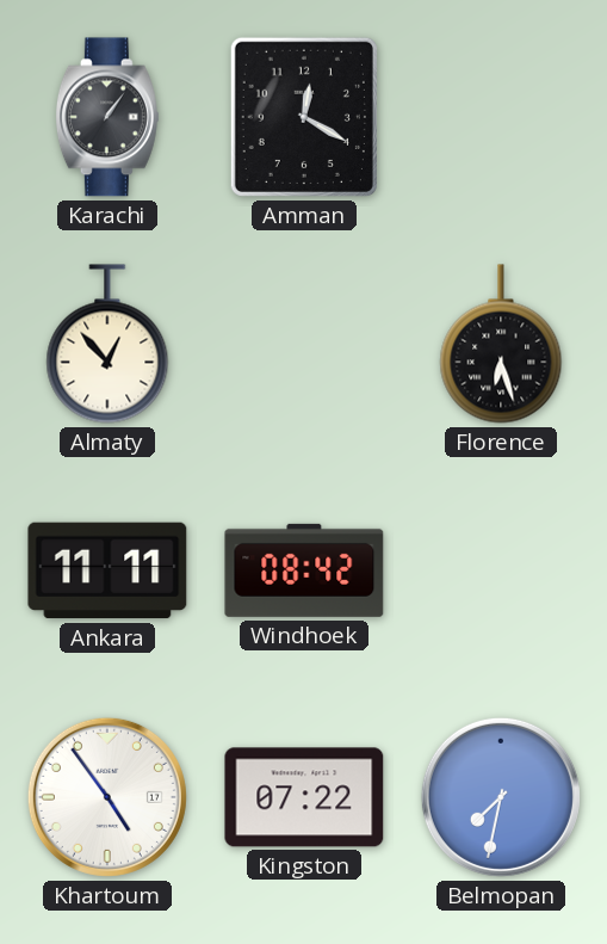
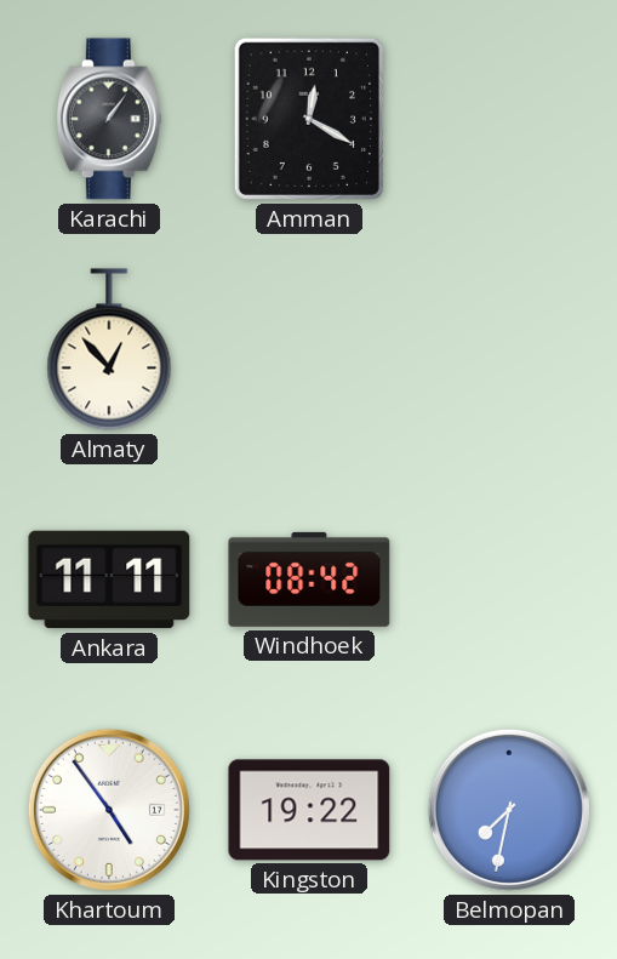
Florence: 6:27 -> none (501, 344)
Kingston: 07:22 -> 19:22 (309, 810)
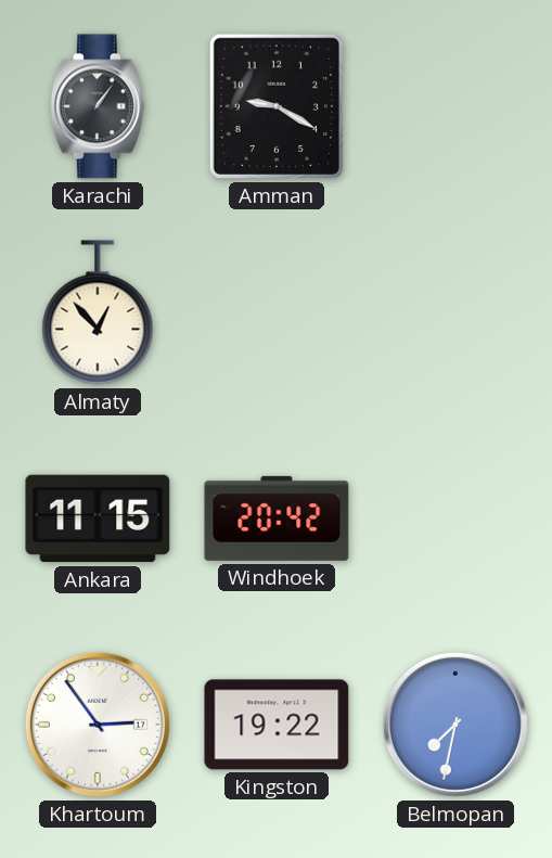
Amman: 12:20 -> 9:20 (277, 106)
Ankara: 11:11 -> 11:15 (98, 518)
Windhoek: 08:42 -> 20:42 (277, 518)
Khartoum: 4:54 -> 2:54 (98, 725)
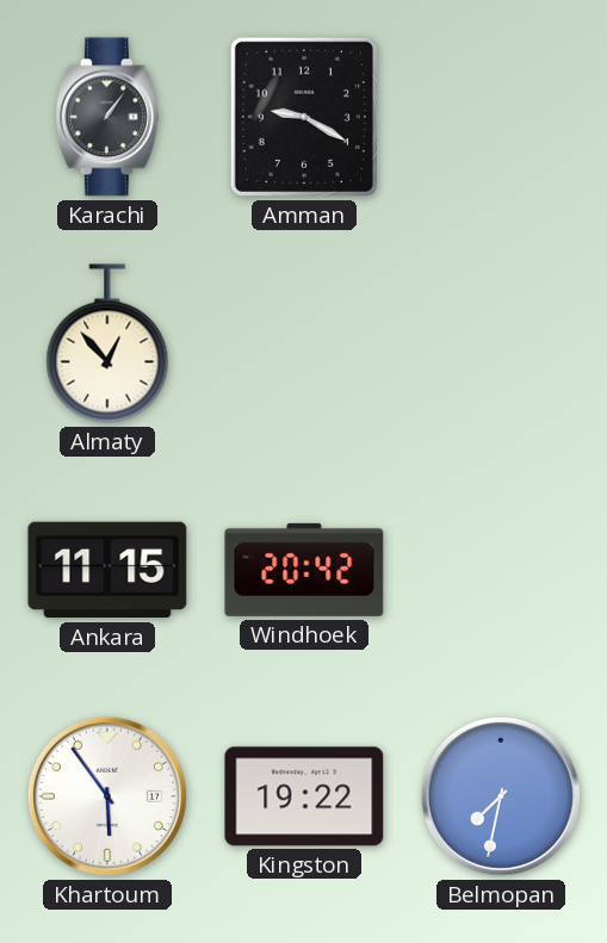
Khartoum: 2:54 -> 5:54 (107, 796)
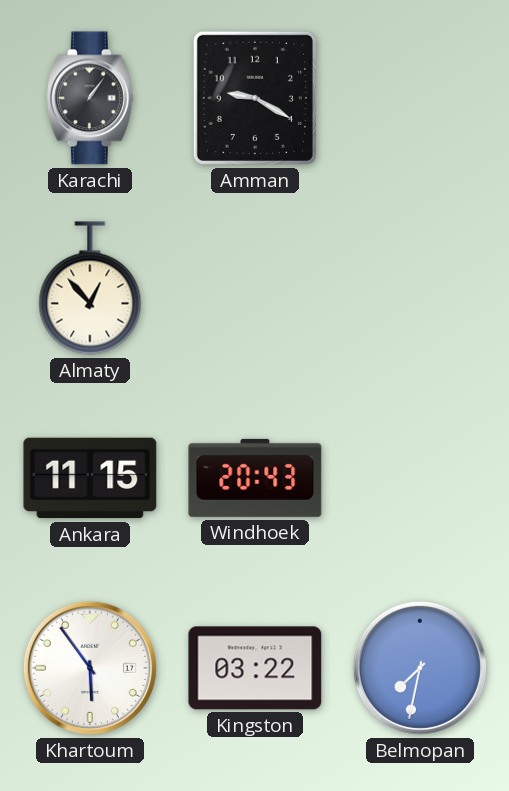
Windhoek: 20:42 -> 20:43 (255, 478)
Kingston: 19:22 -> 03:22 (255, 668)
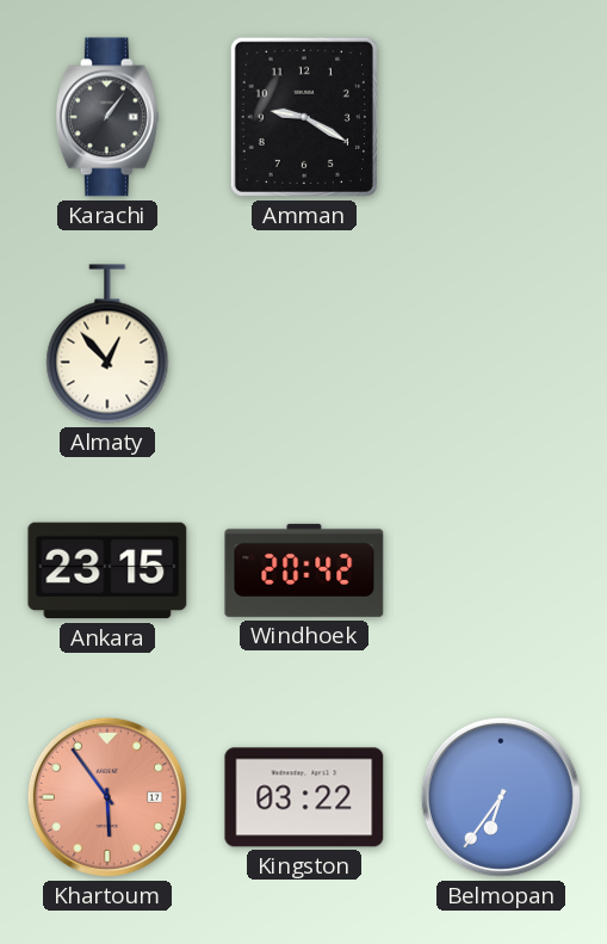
Ankara: 11:15 -> 23:15 (107, 570)
Windhoek: 20:43 -> 20:42 (304, 570)
Khartoum dial: white -> salmon (107, 797)
Belmopan: 7:32 -> 6:36 (501, 797)
